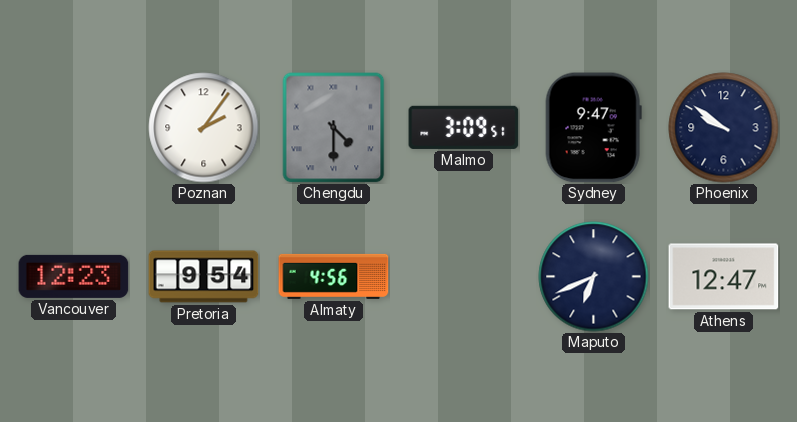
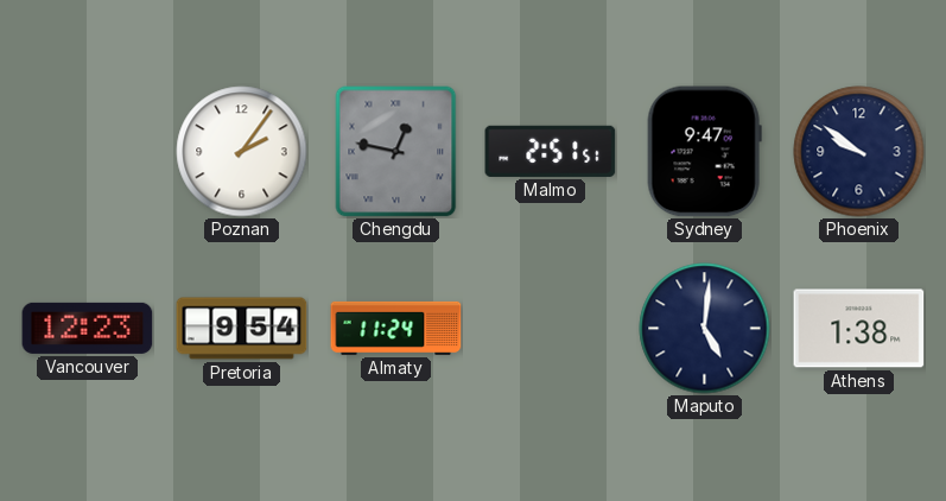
Chengdu: 4:30 -> 12:47 (396, 152)
Malmo: 3:09 -> 2:51 (551, 151)
Almaty: 4:56 -> 11:24 (396, 328)
Maputo: 6:41 -> 5:01 (705, 329)
Athens: 12:47 -> 1:38 (859, 329)
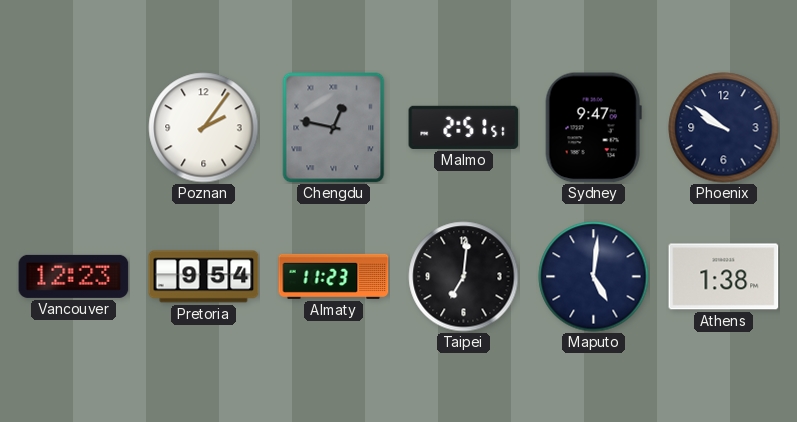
Almaty: 11:24 -> 11:23 (334, 276)
Taipei: none -> 7:01 (464, 277)
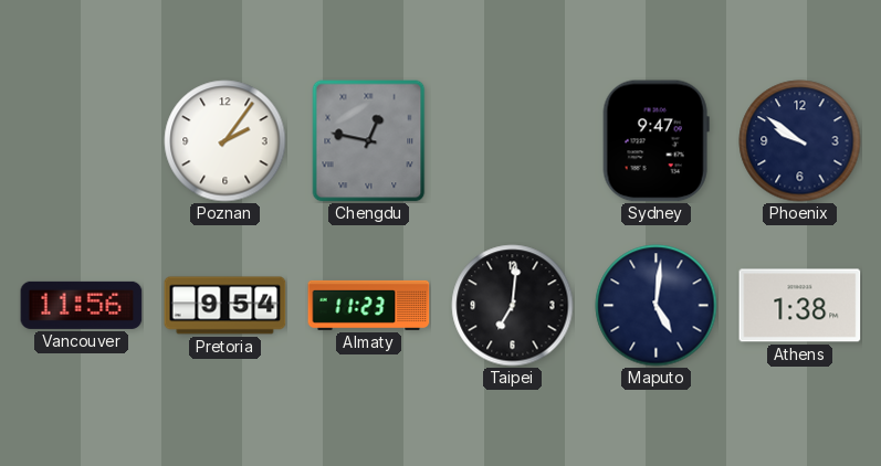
Malmo: 2:51 -> none (464, 127)
Vancouver: 12:23 -> 11:56 (82, 305)
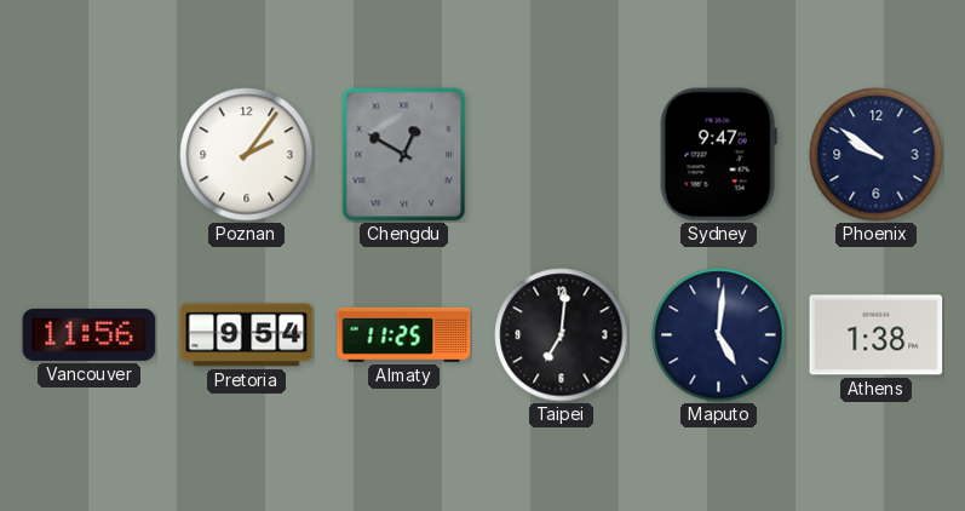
Chengdu: 12:47 -> 12:50 (404, 155)
Almaty: 11:23 -> 11:25 (404, 334)
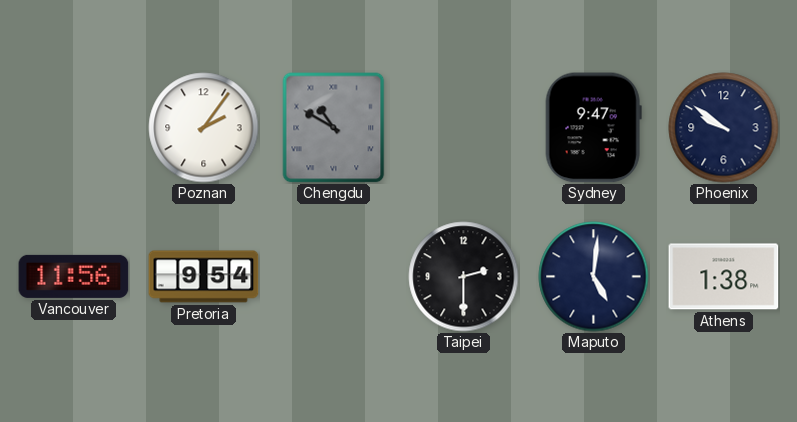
Chengdu: 12:50 -> 10:50 (334, 128)
Almaty: 11:25 -> none (404, 334)
Taipei: 7:01 -> 2:30 (464, 277)
